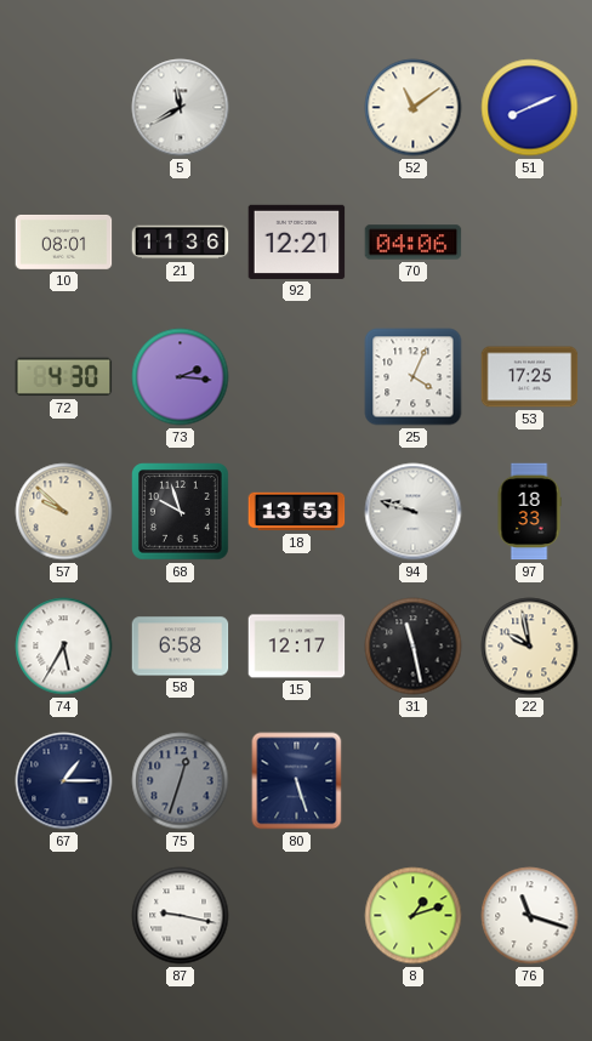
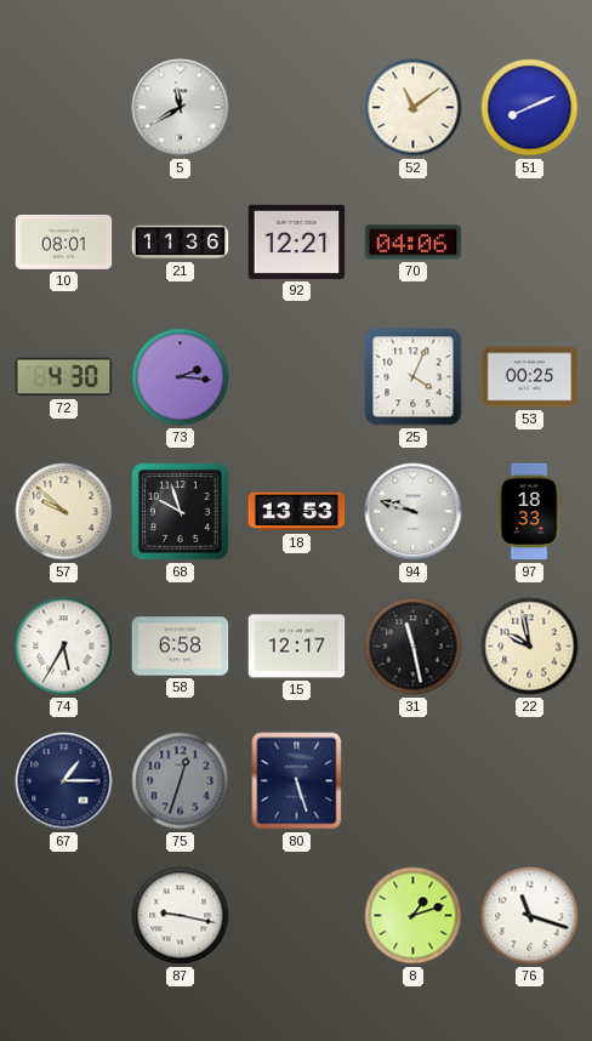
53: 17:25 -> 00:25 (530, 377)
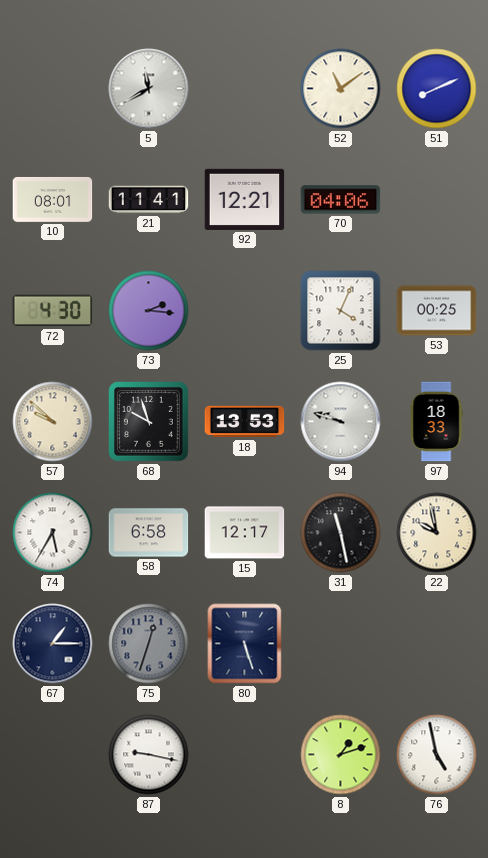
21: 11:36 -> 11:41 (149, 200)
76: 11:18 -> 4:58 (437, 755)
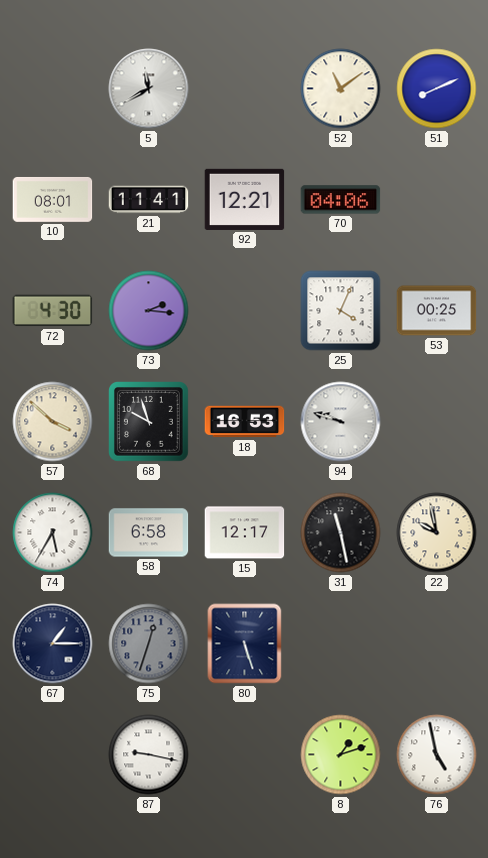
57: 9:52 -> 3:52 (53, 422)
18: 13:53 -> 16:53 (245, 422)
97: 18:33 -> none (436, 422)
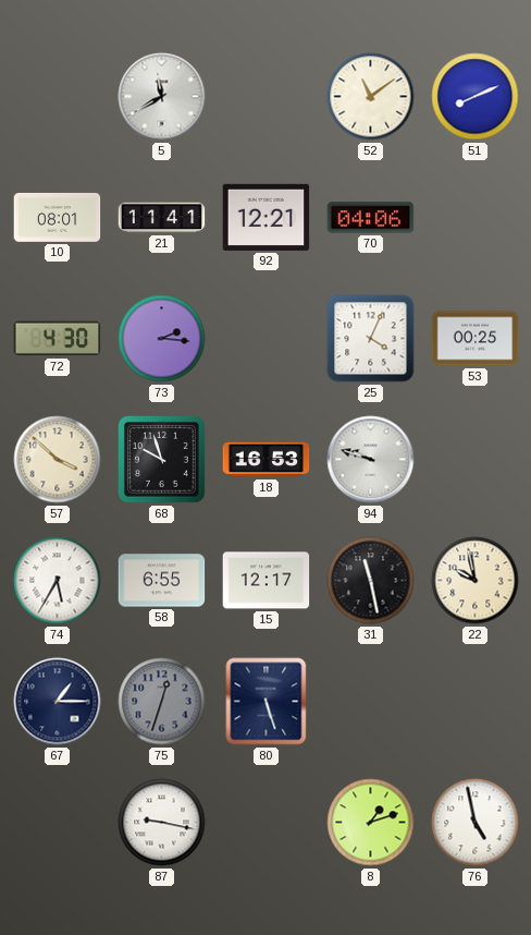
58: 6:58 -> 6:55 (162, 581)
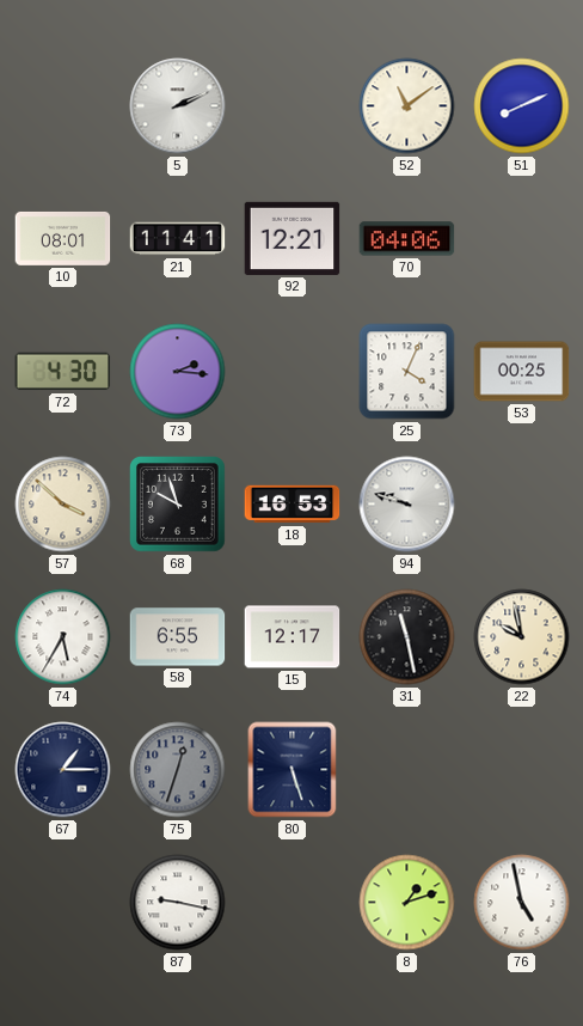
5: 11:40 -> 2:11 (178, 106)
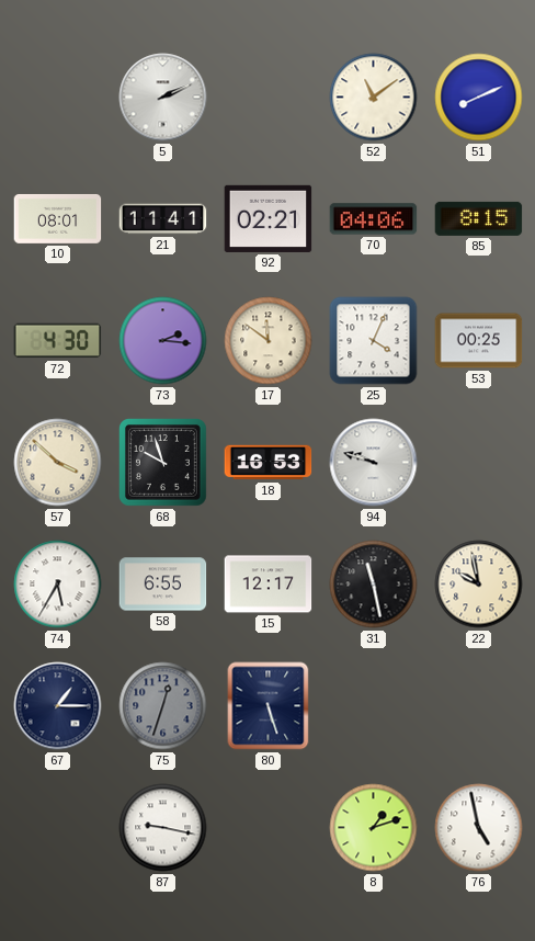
92: 12:21 -> 02:21 (269, 218)
85: none -> 8:15 (479, 218)
17: none -> 11:51 (269, 341)
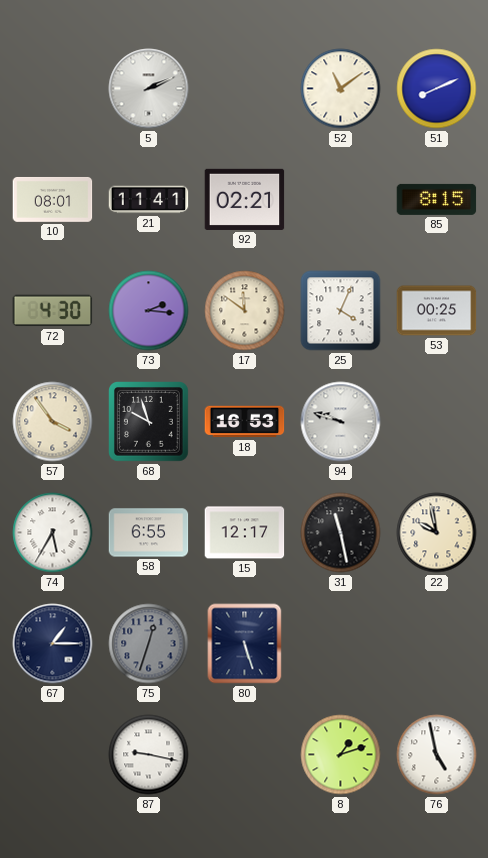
70: 04:06 -> none (374, 219)
57: 3:52 -> 3:54 (53, 422)
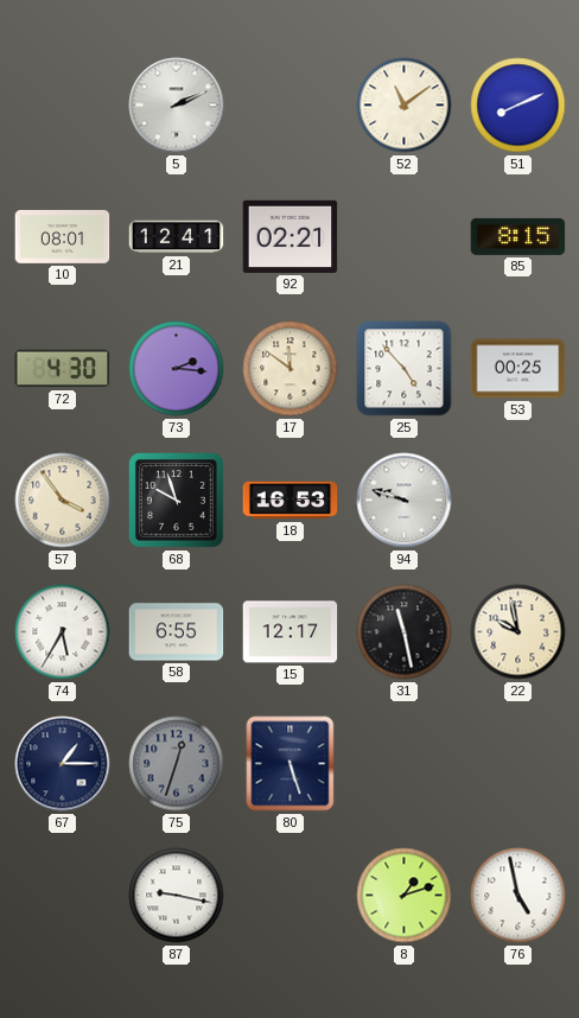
21: 11:41 -> 12:41 (177, 237)
25: 4:04 -> 4:53 (405, 369)
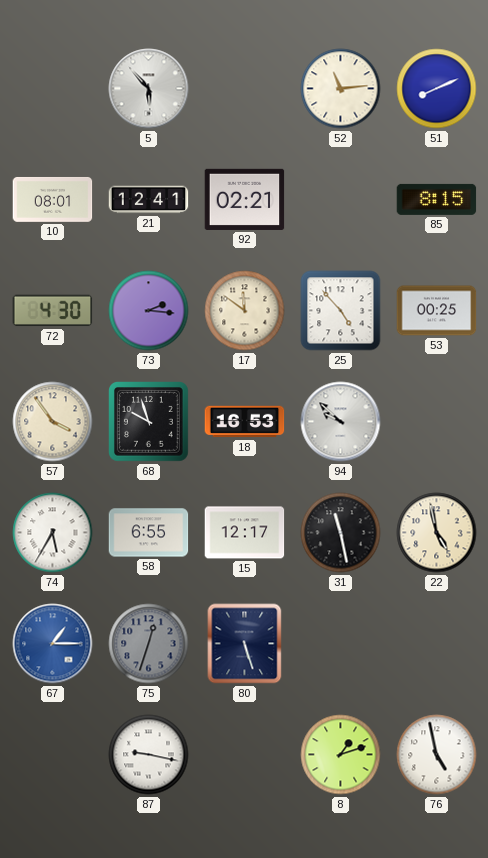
5: 2:11 -> 5:53 (149, 89)
52: 11:09 -> 11:14 (341, 89)
94: 9:48 -> 9:52 (341, 422)
22: 9:58 -> 4:58 (437, 533)
67 dial: navy -> blue (53, 644)
